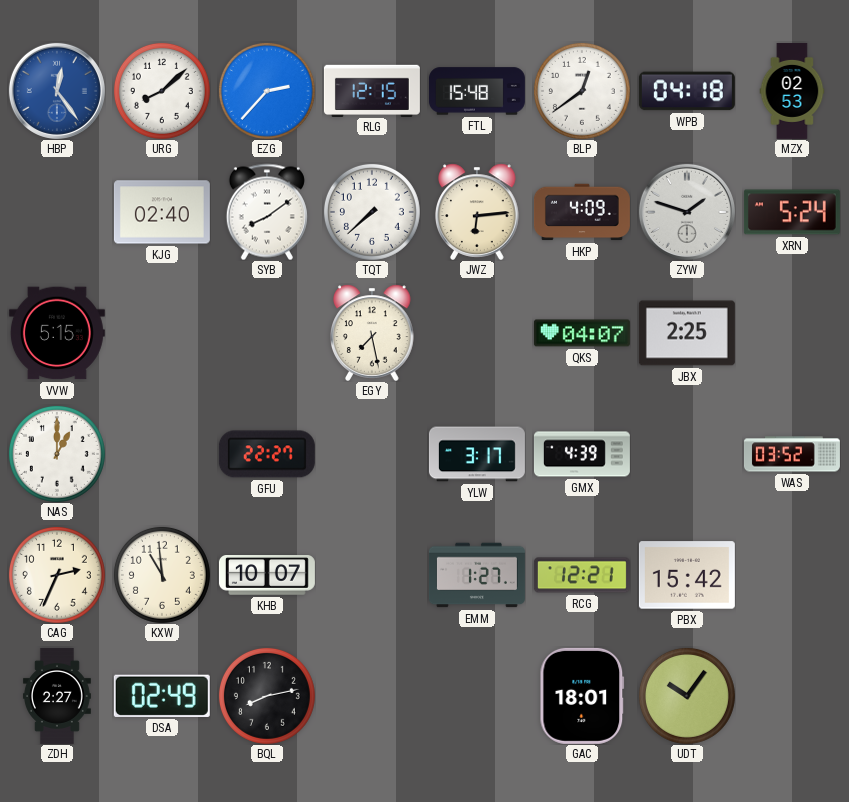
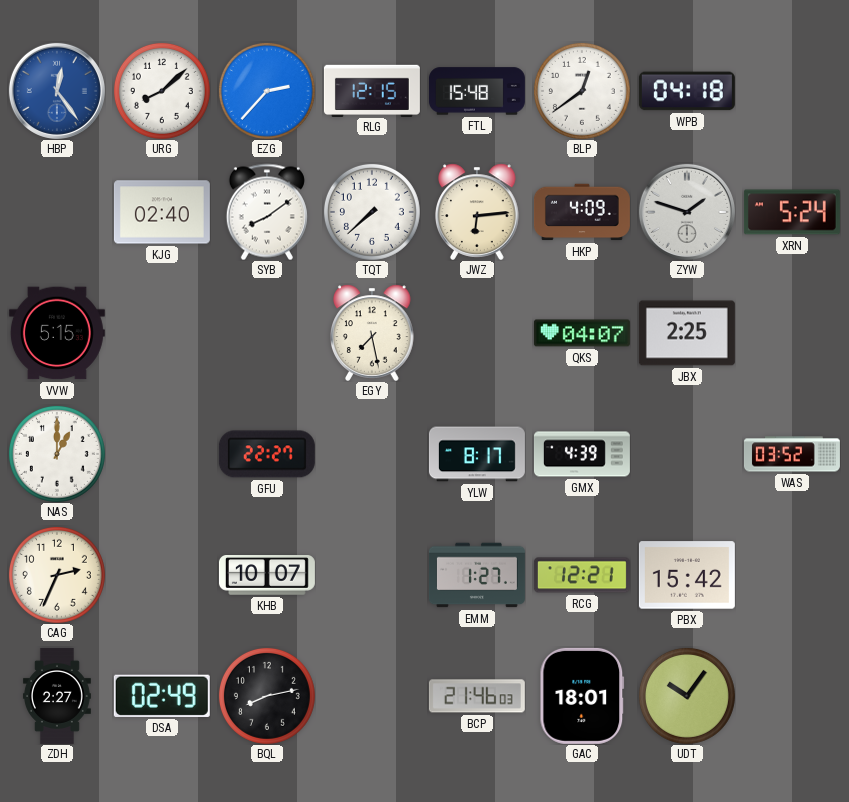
MZX: 02:53 -> none (792, 91)
YLW: 3:17 -> 8:17 (477, 454)
KXW: 10:59 -> none (162, 575)
BCP: none -> 21:46 (477, 696)
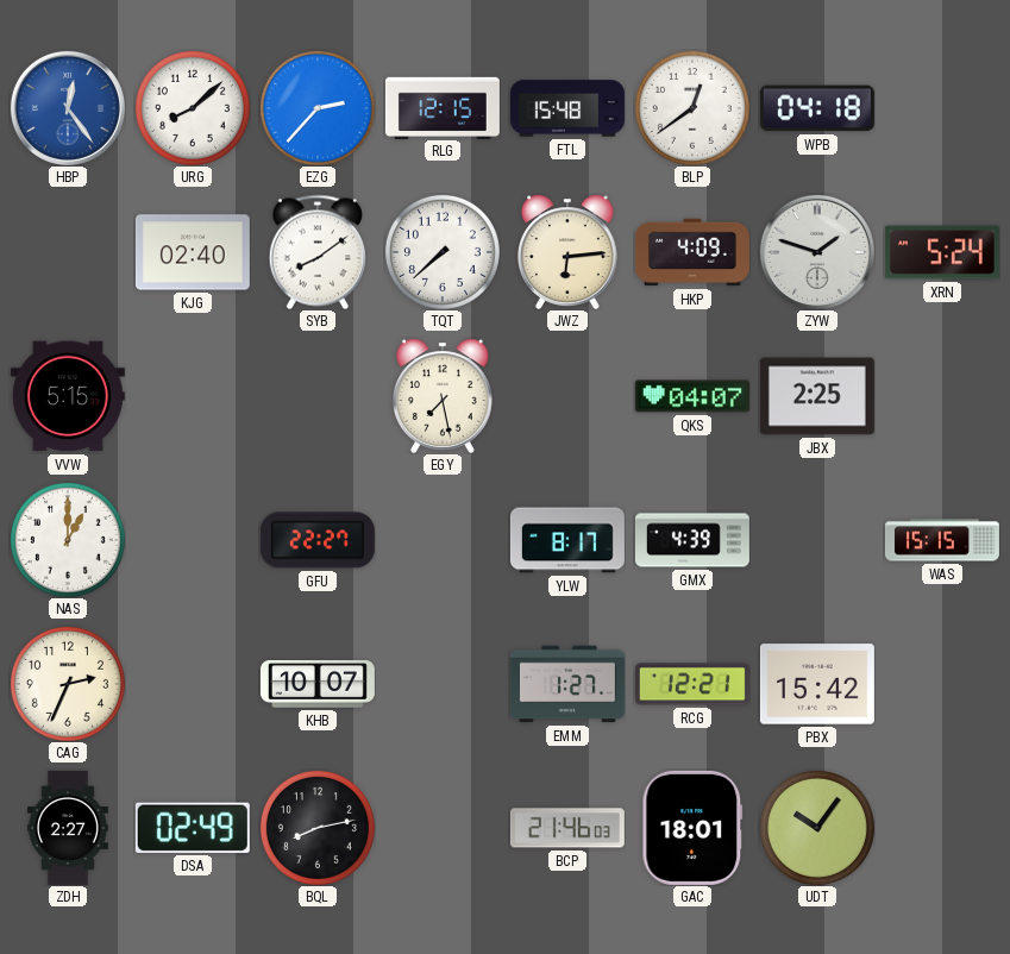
WAS: 03:52 -> 15:15 (942, 540)
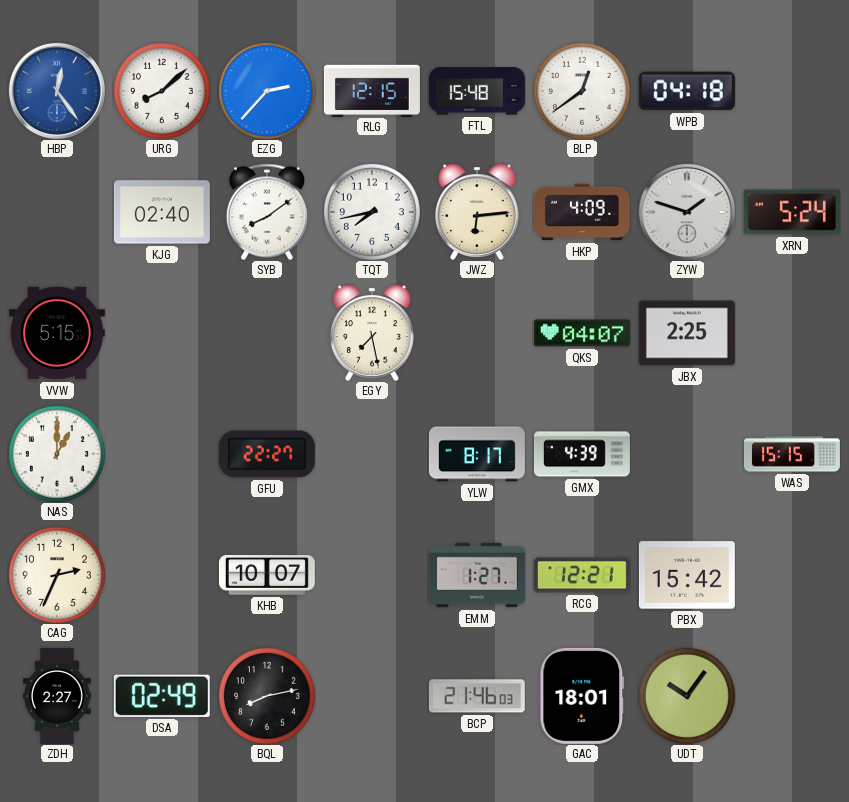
TQT: 7:38 -> 7:43 (372, 212)
